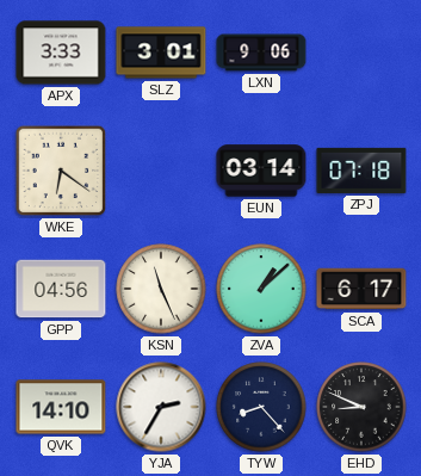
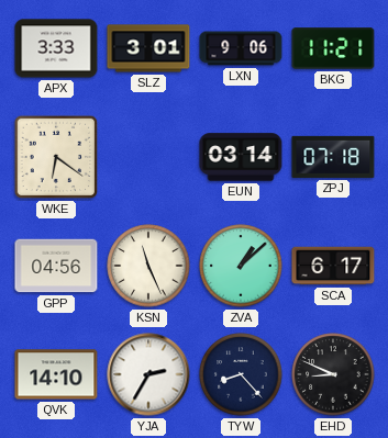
BKG: none -> 11:21 (333, 48)
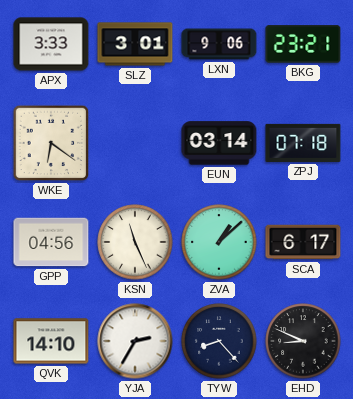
BKG: 11:21 -> 23:21 (303, 44)
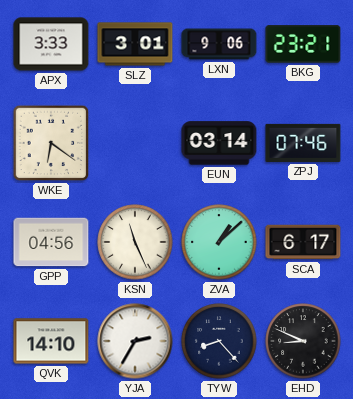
ZPJ: 07:18 -> 07:46 (303, 143)
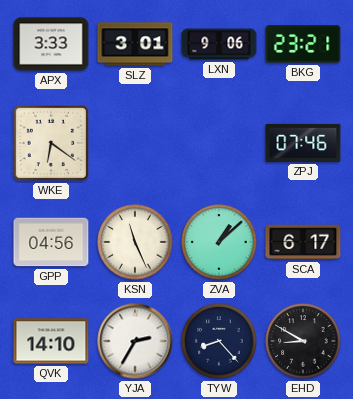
EUN: 03:14 -> none (219, 143)
EHD: 8:49 -> 8:50 (303, 341)
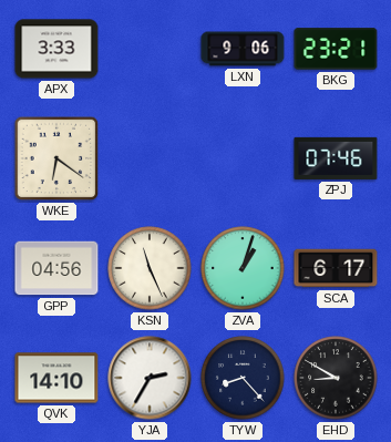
SLZ: 3:01 -> none (135, 44)
ZVA: 1:08 -> 1:03 (243, 268)
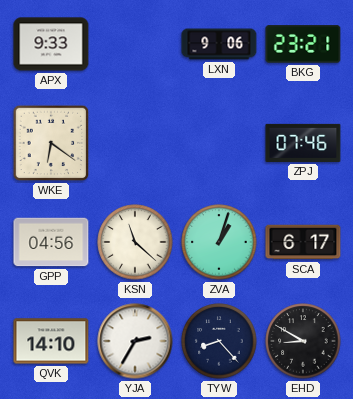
APX: 3:33 -> 9:33 (51, 44)
KSN: 11:26 -> 11:22 (135, 242)
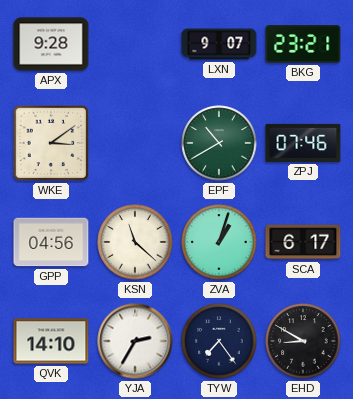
APX: 9:33 -> 9:28 (51, 44)
LXN: 9:06 -> 9:07 (219, 44)
WKE: 6:21 -> 3:09 (51, 143)
EPF: none -> 10:40 (219, 143)
TYW: 8:23 -> 7:24 (219, 341)
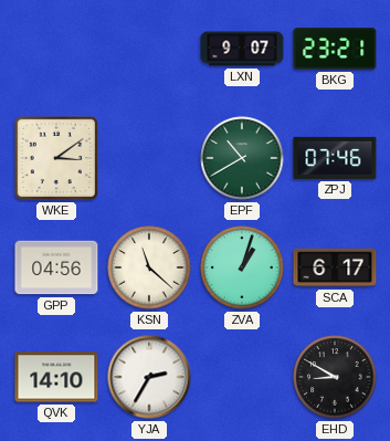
APX: 9:28 -> none (51, 44)
TYW: 7:24 -> none (219, 341)
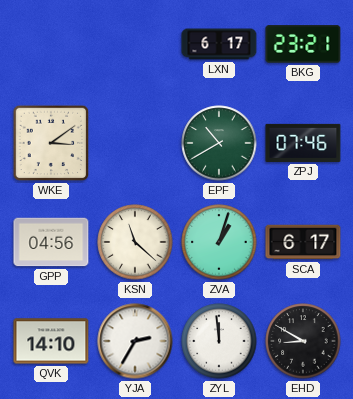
LXN: 9:07 -> 6:17 (219, 44)
ZYL: none -> 11:59 (219, 341)
